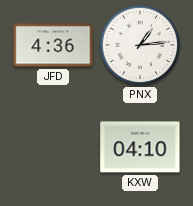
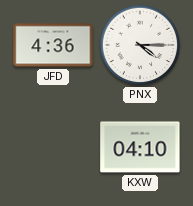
PNX: 1:14 -> 4:15 (140, 45)
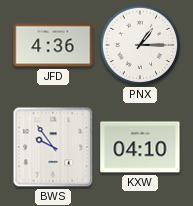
PNX: 4:15 -> 1:15 (140, 45)
BWS: none -> 9:54 (53, 147)
